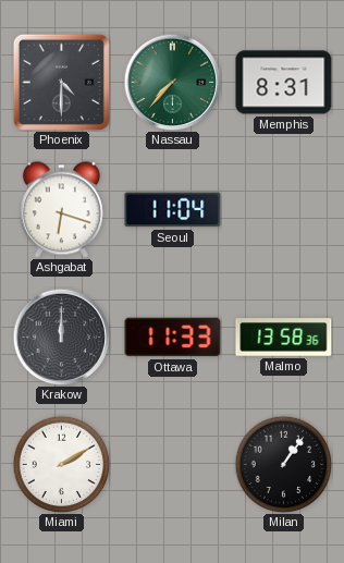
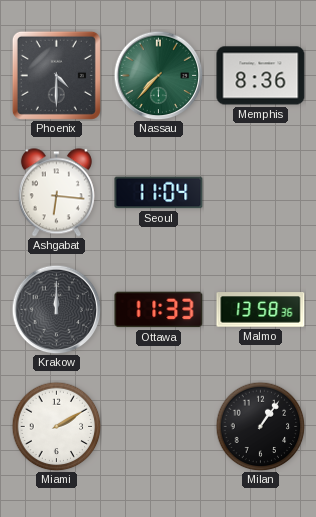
Memphis: 8:31 -> 8:36 (261, 76)
Ashgabat: 6:18 -> 6:16 (56, 193)
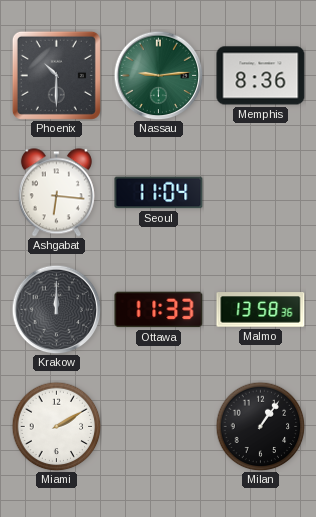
Phoenix: 4:30 -> 10:30 (56, 75)
Nassau: 7:37 -> 9:14 (158, 75)
